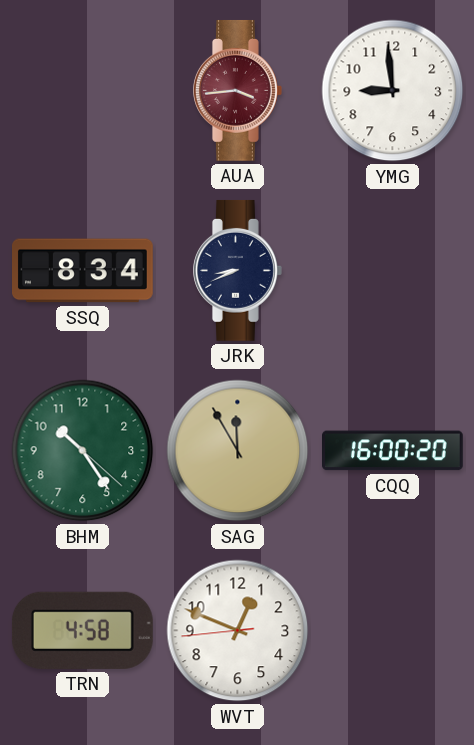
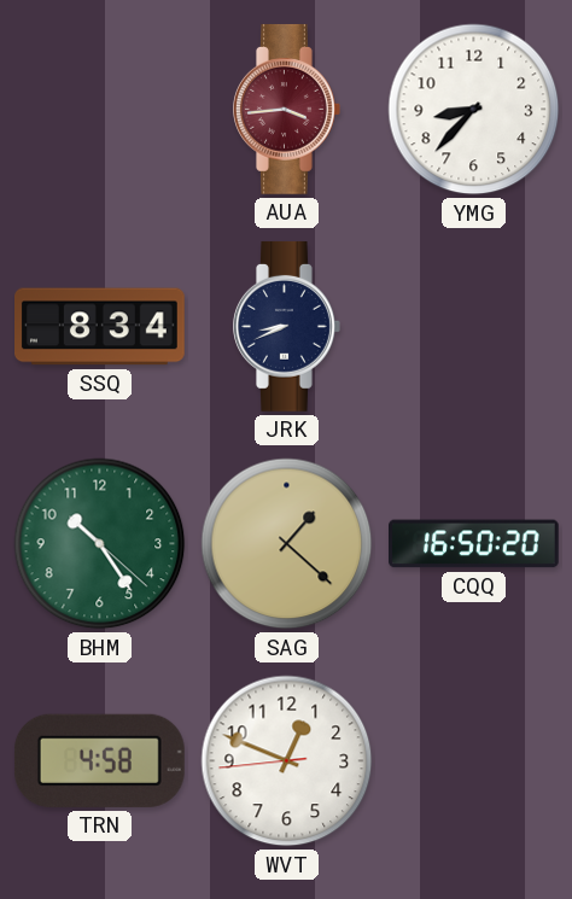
YMG: 8:59 -> 8:37 (474, 110)
SAG: 11:55 -> 1:22 (287, 544)
CQQ: 16:00 -> 16:50 (474, 544)
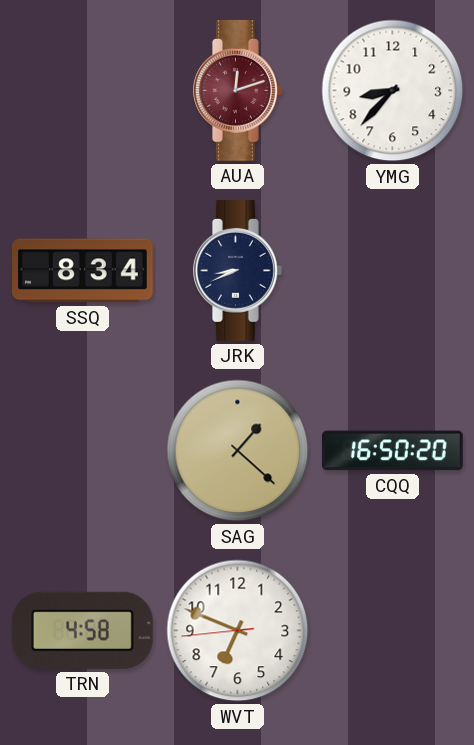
AUA: 3:44 -> 12:12 (238, 91)
BHM: 10:24 -> none (100, 544)
WVT: 12:48 -> 6:48 (238, 631)
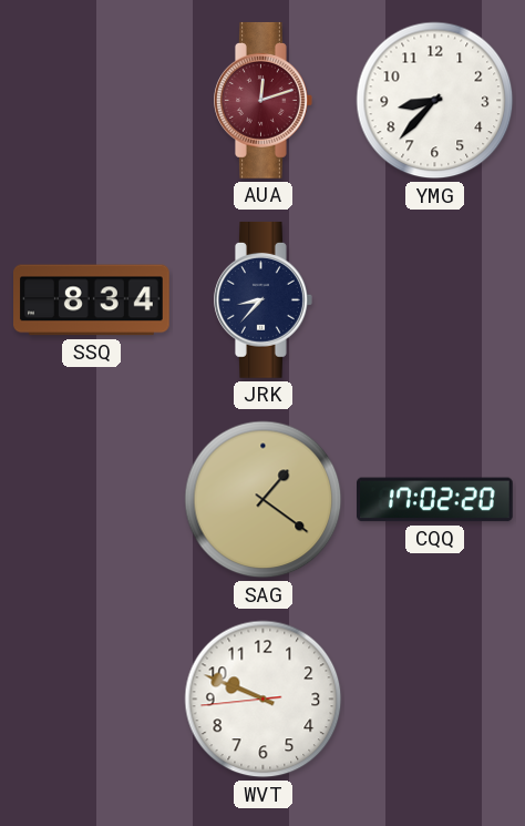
JRK: 8:41 -> 8:37 (264, 300)
SAG: 1:22 -> 1:21 (264, 500)
CQQ: 16:50 -> 17:02 (435, 500)
TRN: 4:58 -> none (82, 630)
WVT: 6:48 -> 9:48 (264, 700)
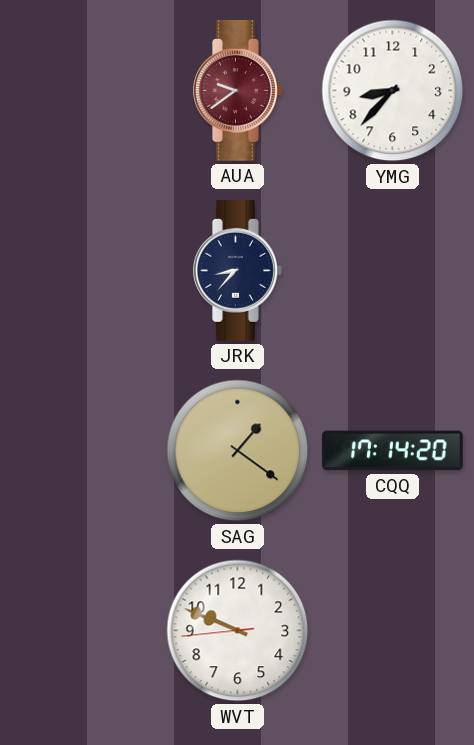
AUA: 12:12 -> 9:39 (238, 91)
SSQ: 8:34 -> none (92, 300)
CQQ: 17:02 -> 17:14 (393, 451)
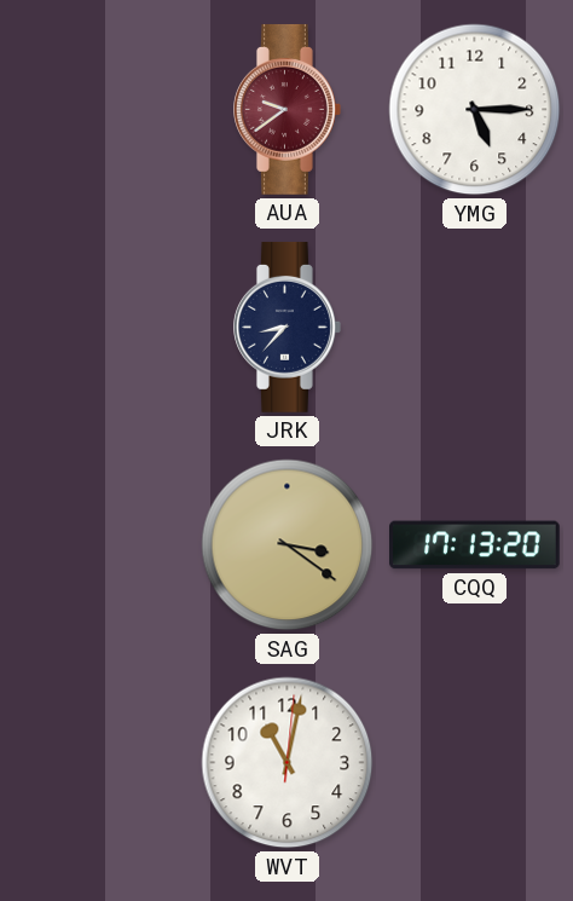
YMG: 8:37 -> 5:15 (475, 110)
SAG: 1:21 -> 3:21 (288, 545)
CQQ: 17:14 -> 17:13 (475, 545)
WVT: 9:48 -> 11:02 (288, 763)
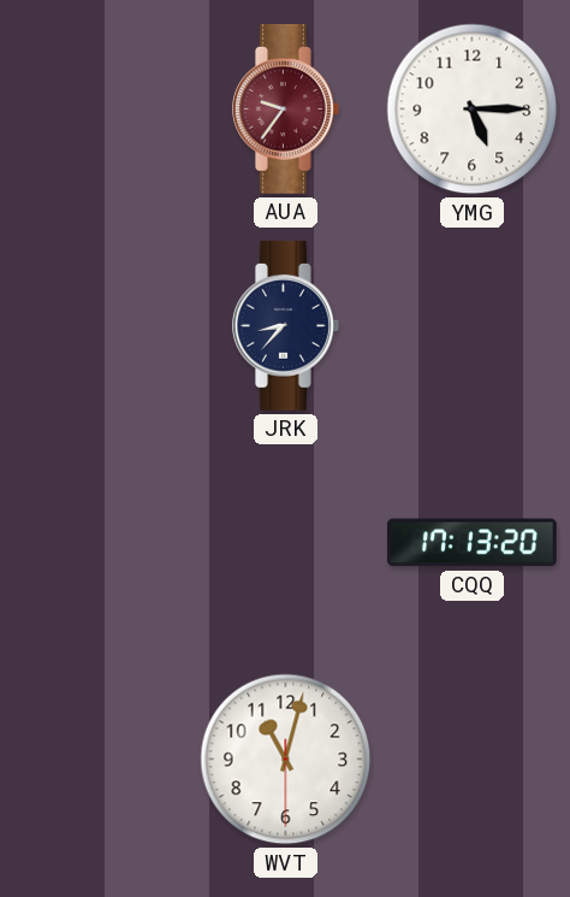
AUA: 9:39 -> 9:36 (286, 110)
SAG: 3:21 -> none (288, 545)
WVT: 11:02:01 -> 11:02:30 (286, 760)
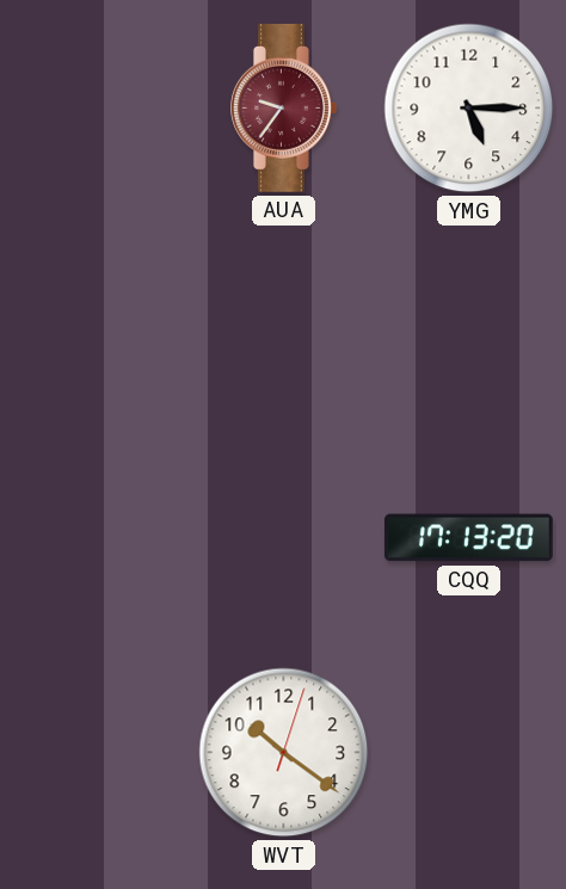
JRK: 8:37 -> none (286, 326)
WVT: 11:02 -> 10:21 (284, 753)
